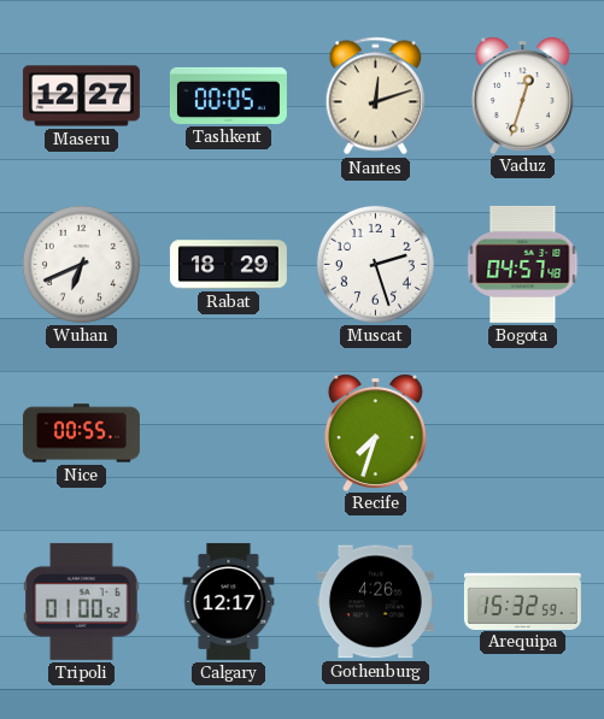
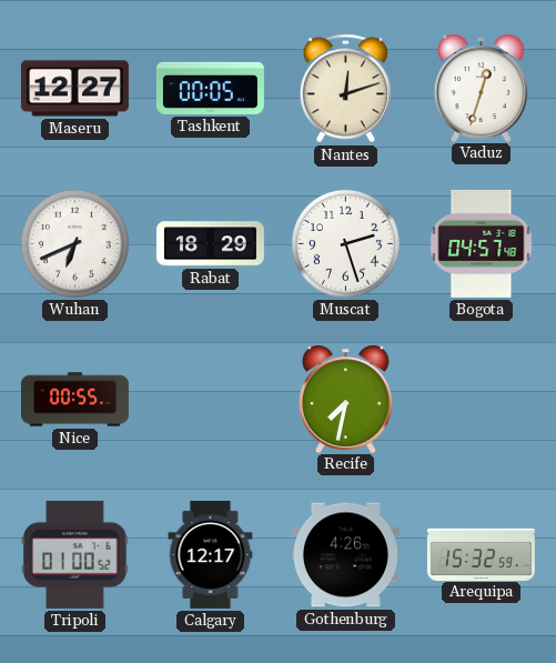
Recife: 7:33 -> 7:32 (345, 399)
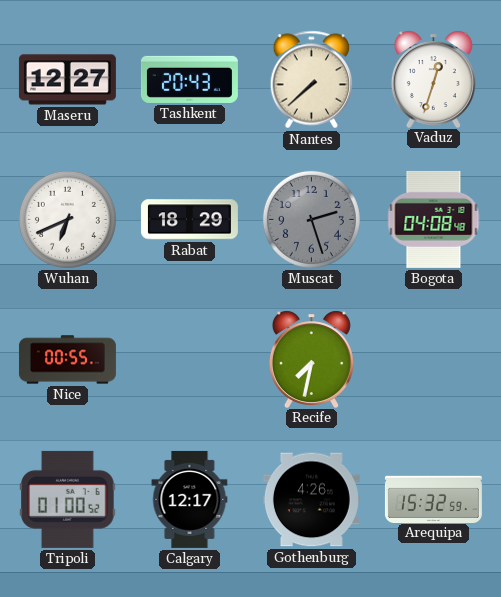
Tashkent: 00:05 -> 20:43 (189, 79)
Nantes: 12:12 -> 7:38 (312, 80)
Muscat dial: white -> grey (311, 219)
Bogota: 04:57 -> 04:08 (434, 219)
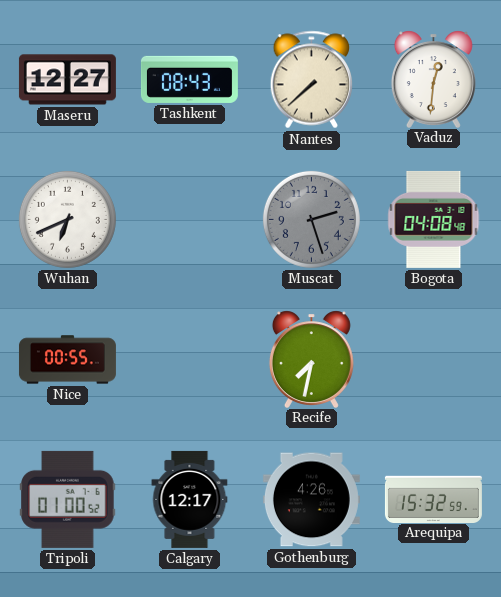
Tashkent: 20:43 -> 08:43 (189, 79)
Vaduz: 12:33 -> 12:31 (433, 79)
Rabat: 18:29 -> none (189, 220)
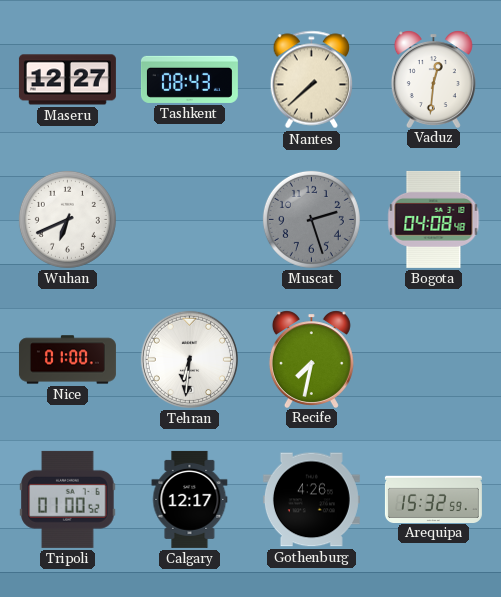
Nice: 00:55 -> 01:00 (67, 360)
Tehran: none -> 6:31 (189, 359)
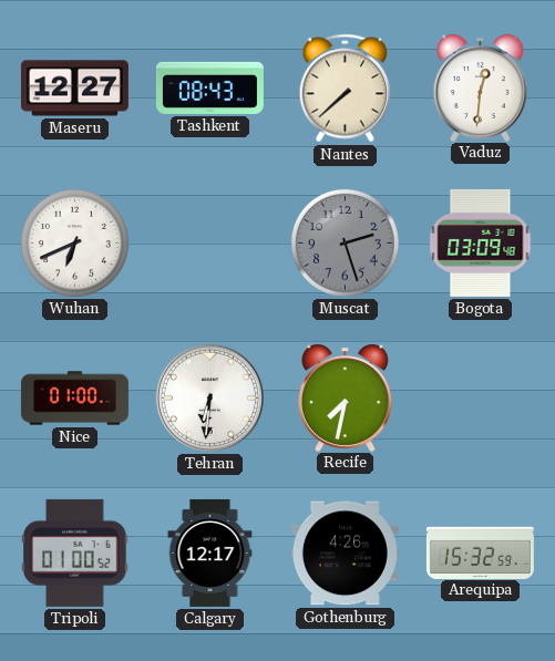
Bogota: 04:08 -> 03:09 (481, 242)
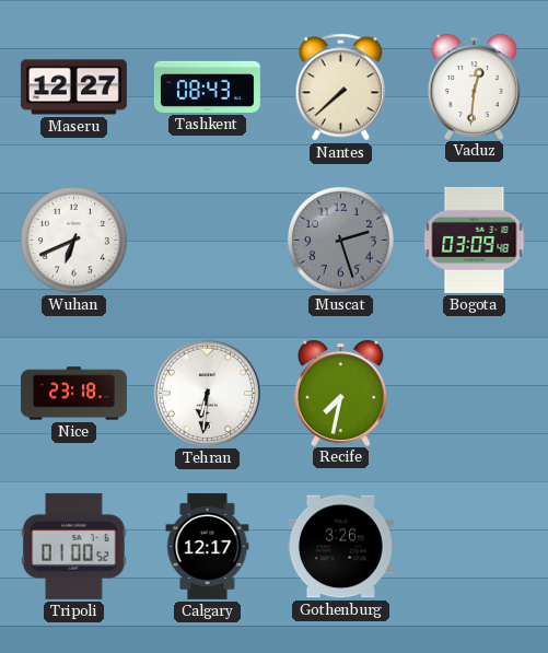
Nice: 01:00 -> 23:18 (73, 394)
Gothenburg: 4:26 -> 3:26 (340, 547)
Arequipa: 15:32 -> none (480, 552)
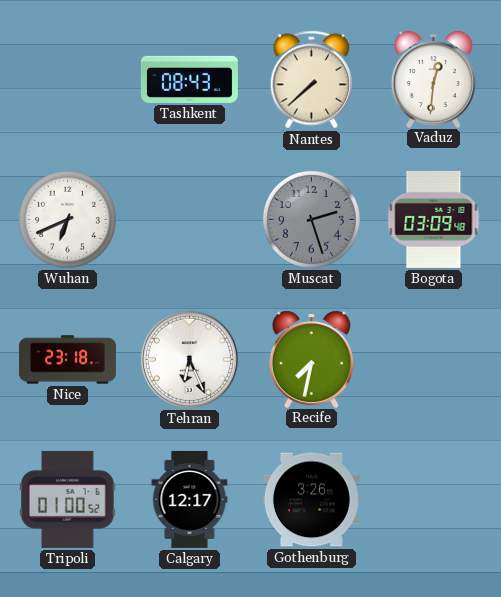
Maseru: 12:27 -> none (73, 88)
Tehran: 6:31 -> 6:26 (189, 359)
